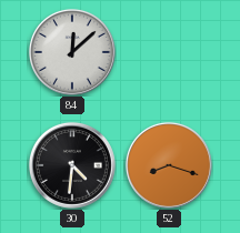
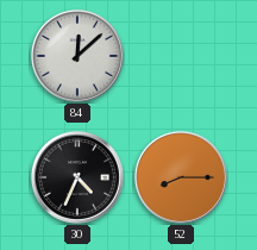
30: 4:31 -> 4:34 (77, 177)
52: 8:18 -> 8:15 (181, 177)
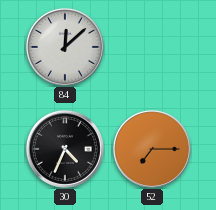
52: 8:15 -> 7:15 (152, 149)
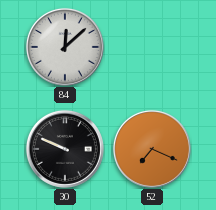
30: 4:34 -> 9:49 (65, 149)
52: 7:15 -> 7:19 (152, 149)
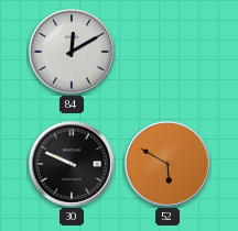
84: 12:08 -> 12:10 (72, 52)
52: 7:19 -> 5:50 (167, 164)
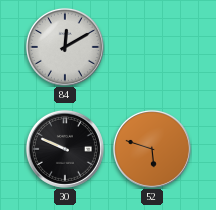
52: 5:50 -> 5:48 (152, 149)
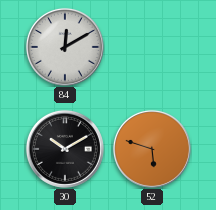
30: 9:49 -> 10:10 (65, 149)
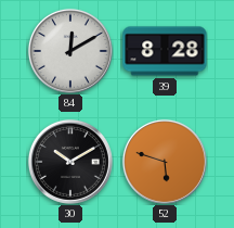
39: none -> 8:28 (165, 51)
